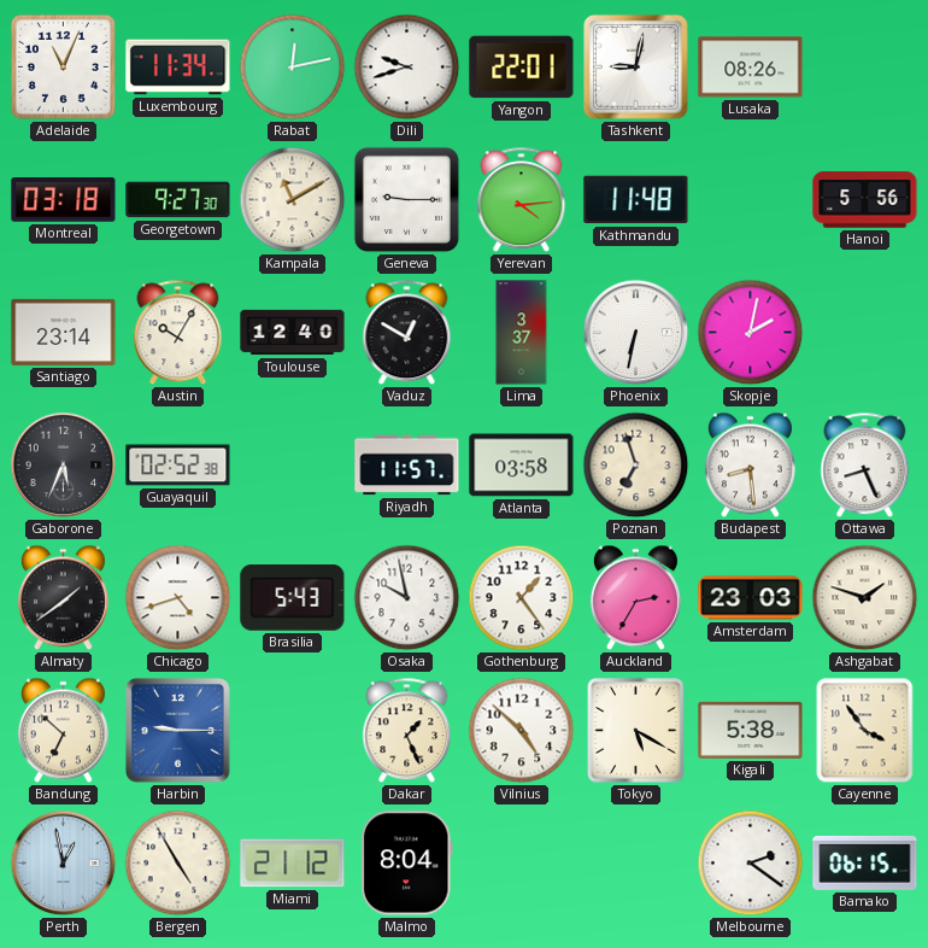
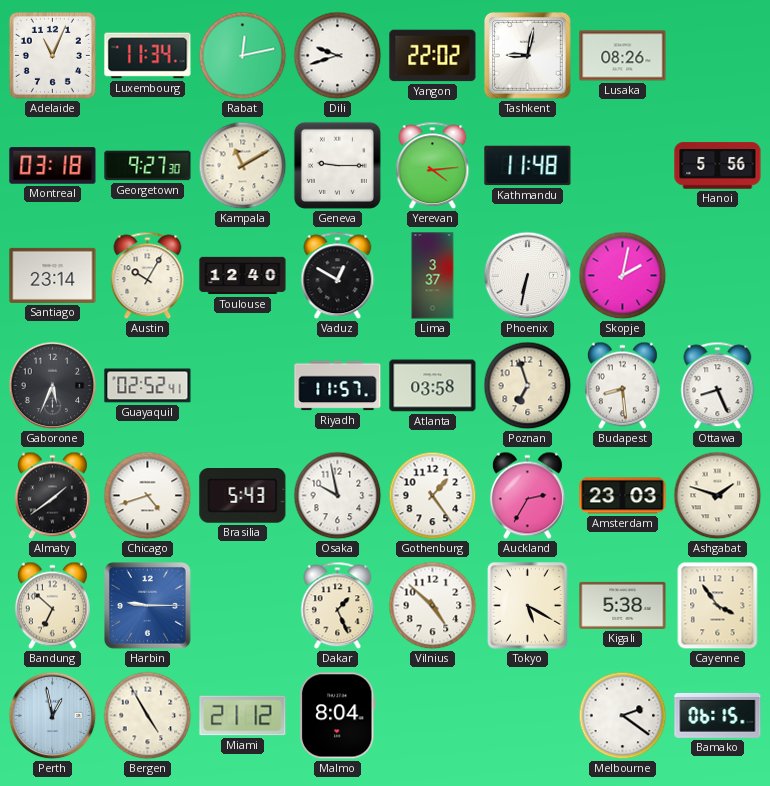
Yangon: 22:01 -> 22:02 (433, 56)
Guayaquil: 02:52:38 -> 02:52:41 (148, 386)
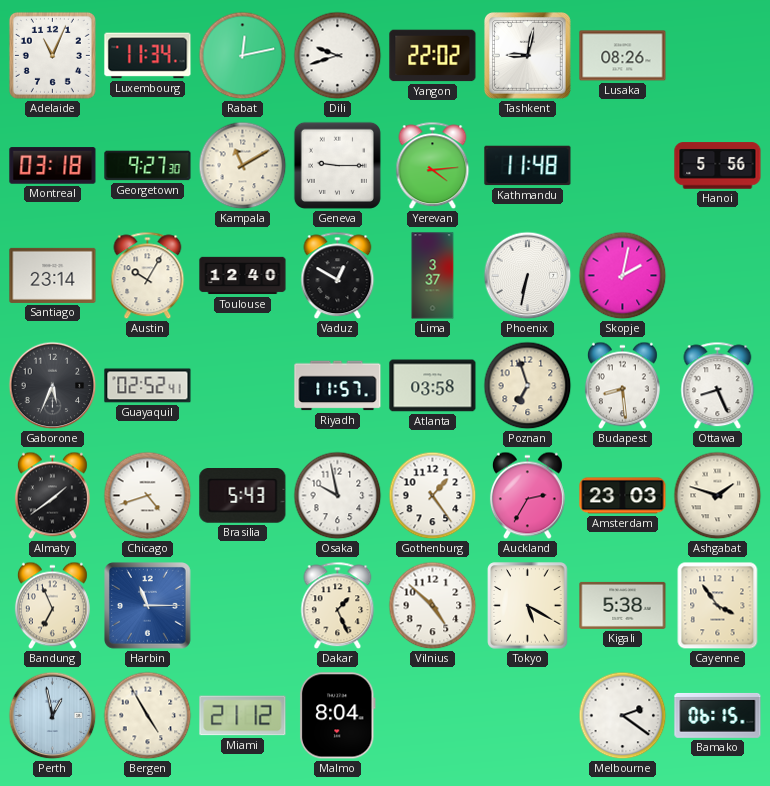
Bandung: 6:52 -> 6:56 (52, 606)
Harbin: 9:15 -> 11:15 (148, 606)
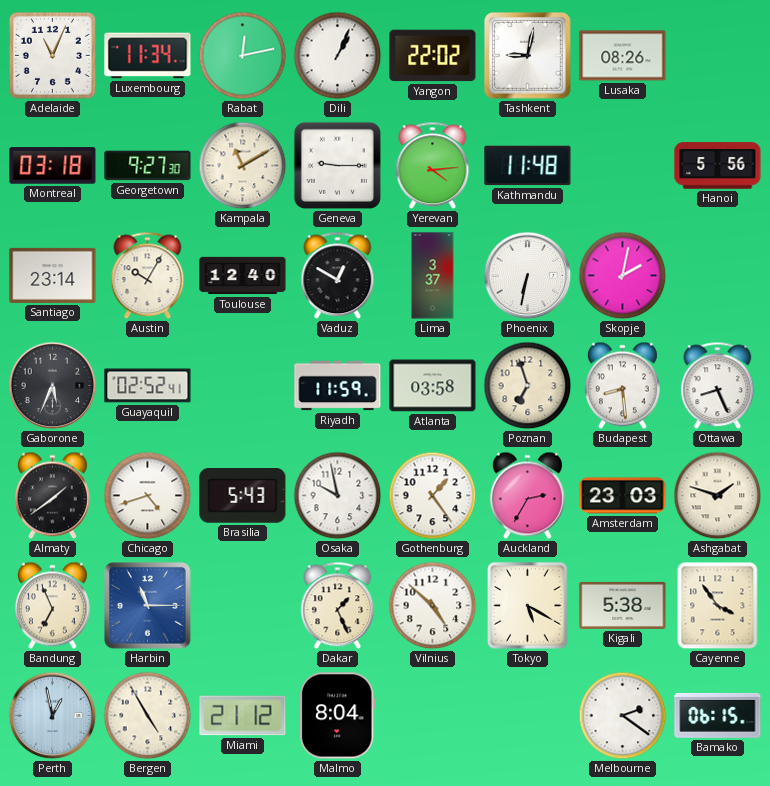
Dili: 9:42 -> 1:04 (338, 56)
Riyadh: 11:57 -> 11:59 (338, 386)
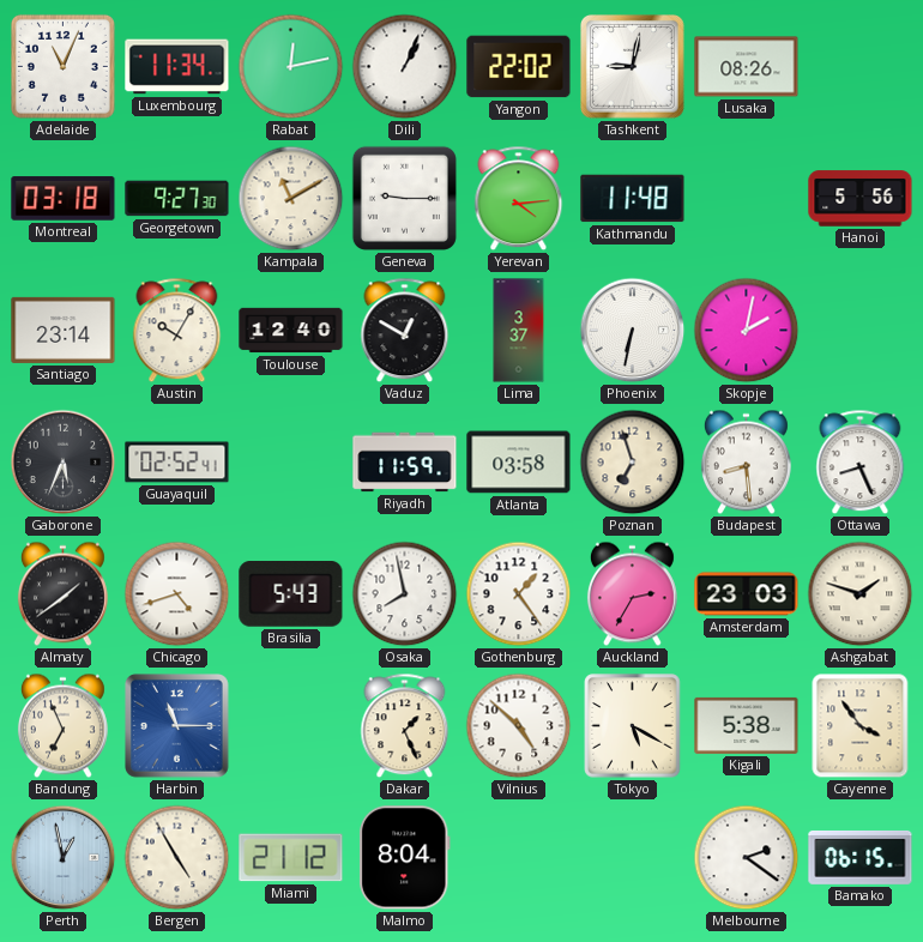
Osaka: 9:58 -> 7:58 (405, 594)
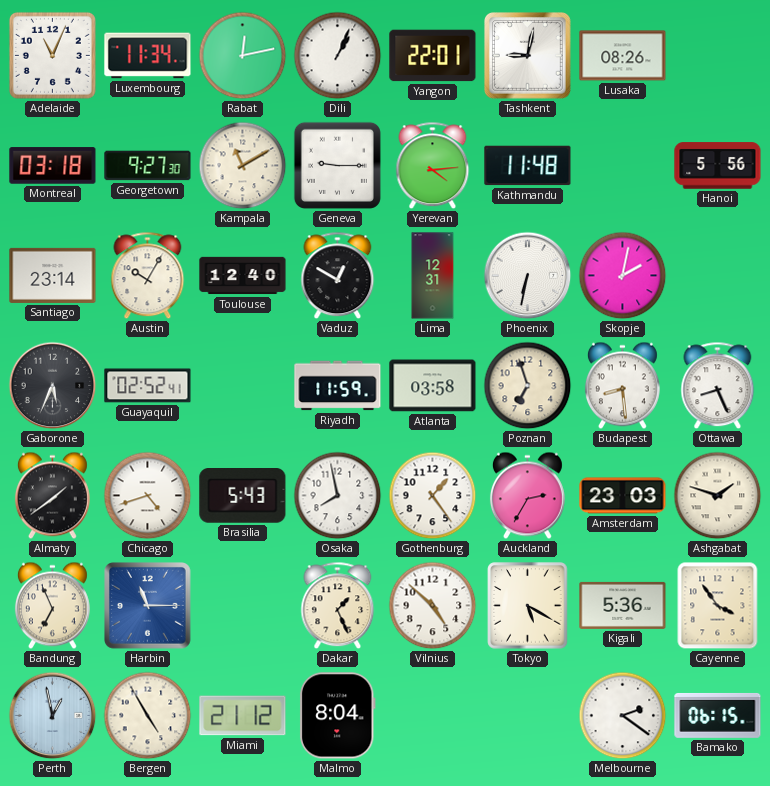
Yangon: 22:02 -> 22:01 (433, 56)
Lima: 3:37 -> 12:31 (433, 276)
Kigali: 5:38 -> 5:36 (623, 605)
